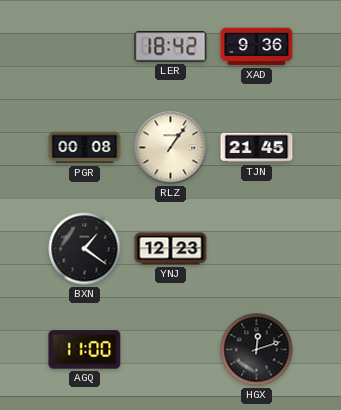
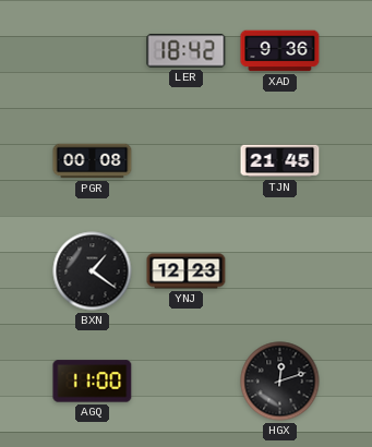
RLZ: 1:06 -> none (171, 148)
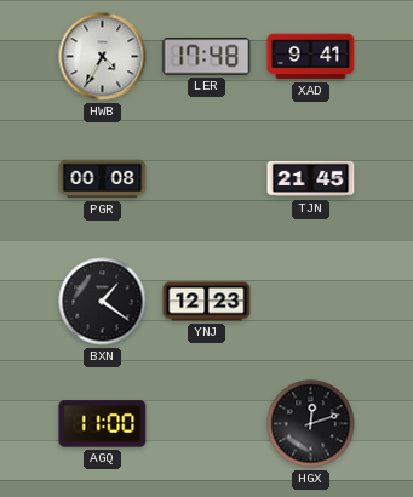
HWB: none -> 4:35 (103, 57)
LER: 18:42 -> 17:48 (207, 57)
XAD: 9:36 -> 9:41 (311, 57)
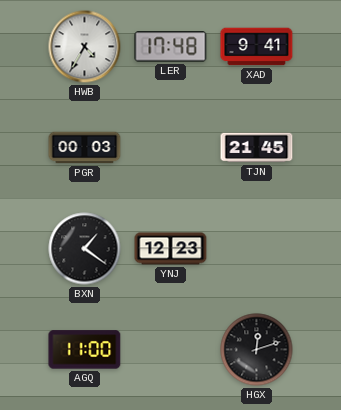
PGR: 00:08 -> 00:03 (85, 148)
